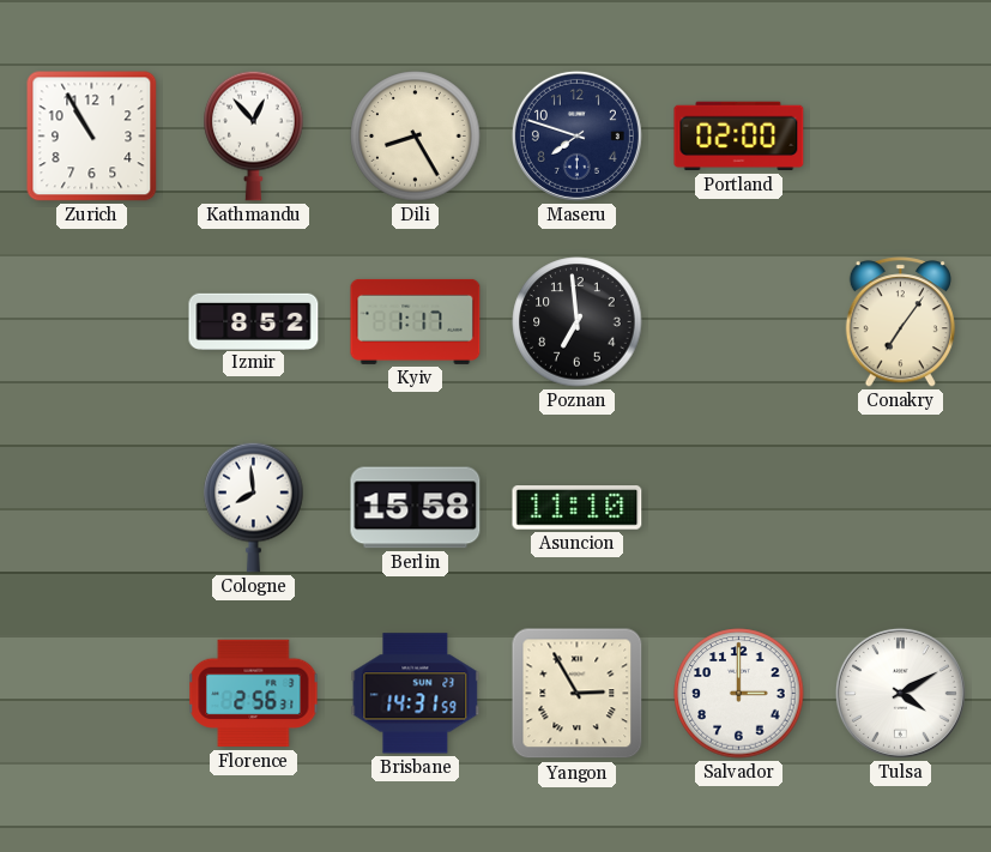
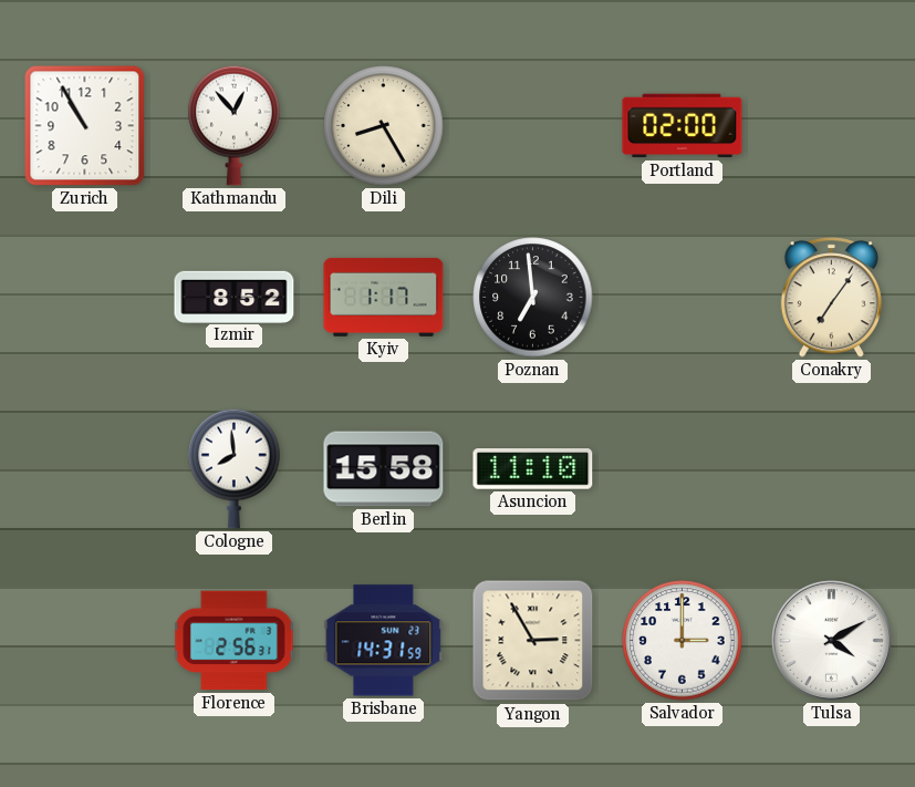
Maseru: 7:48 -> none (576, 135)
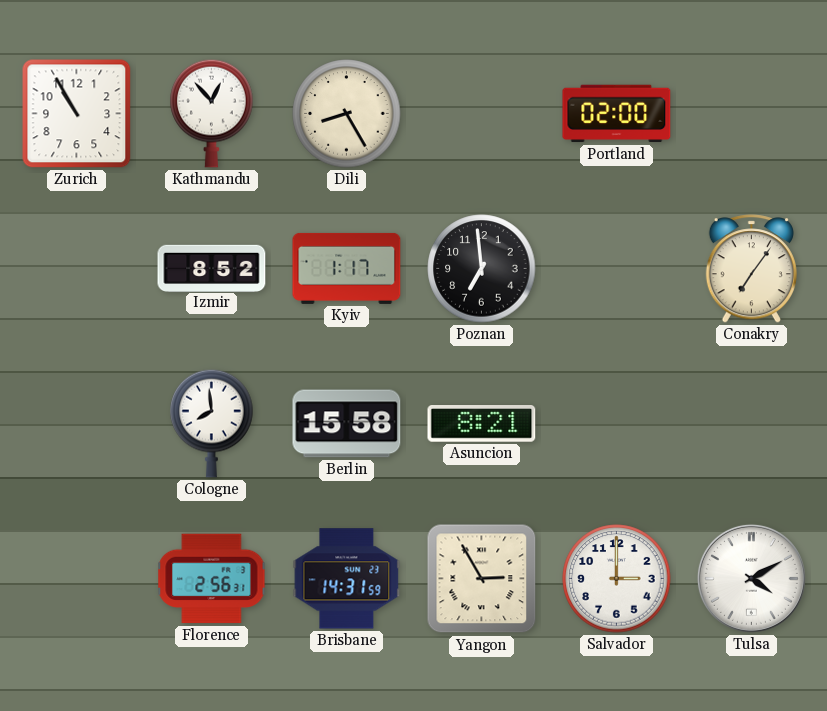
Asuncion: 11:10 -> 8:21 (482, 424)
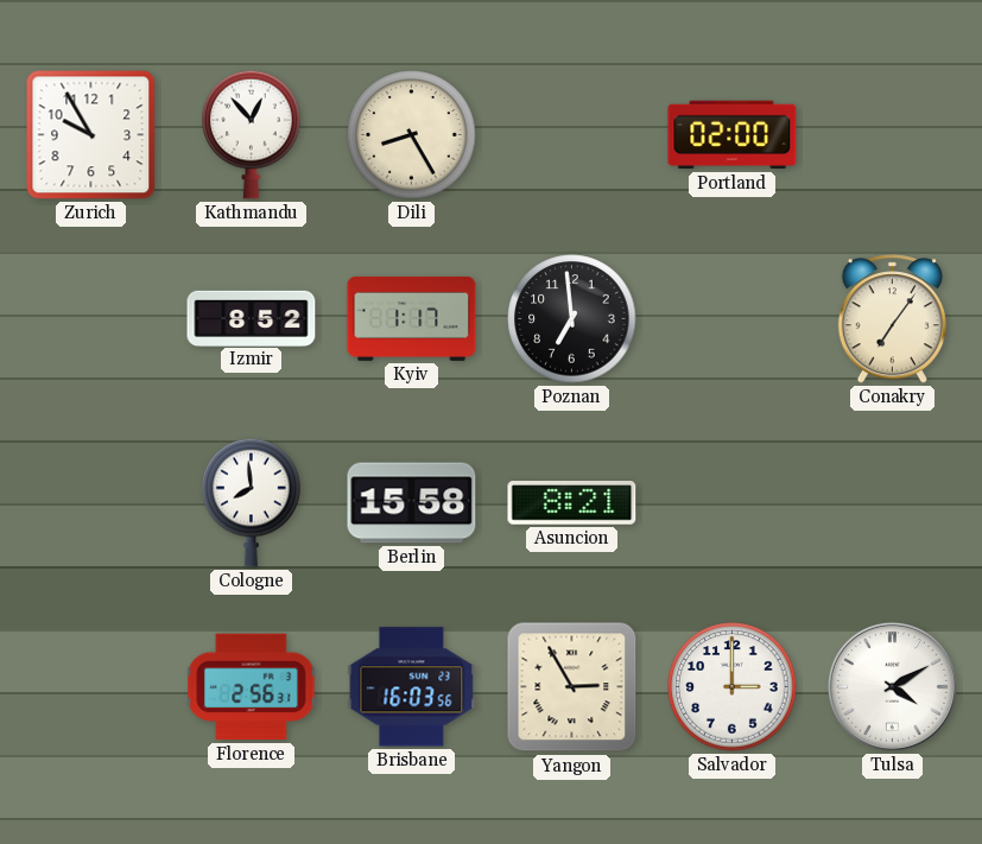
Zurich: 10:55 -> 9:55 (91, 135)
Brisbane: 14:31 -> 16:03 (412, 687)
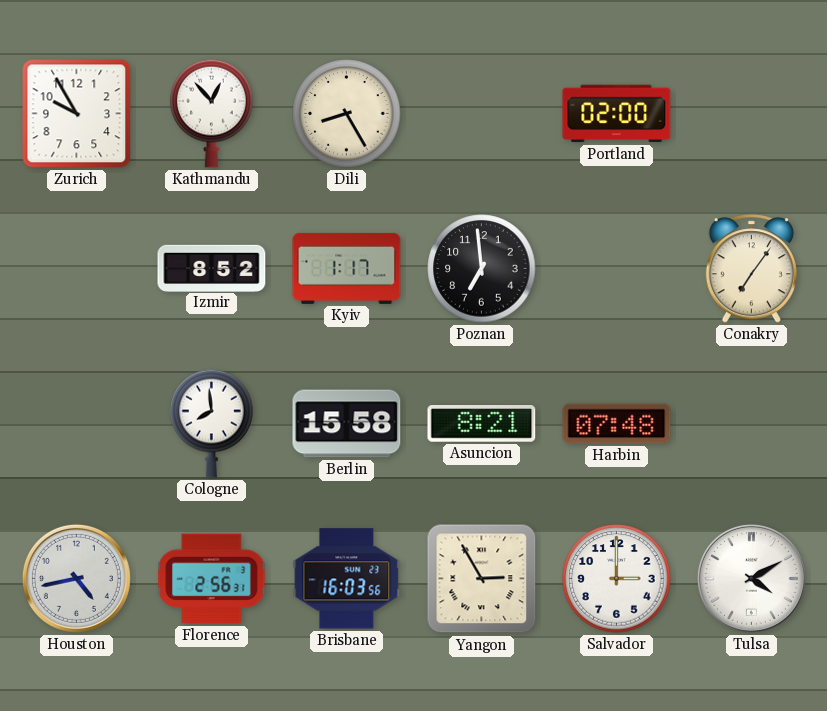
Harbin: none -> 07:48 (617, 424)
Houston: none -> 4:43 (76, 578)
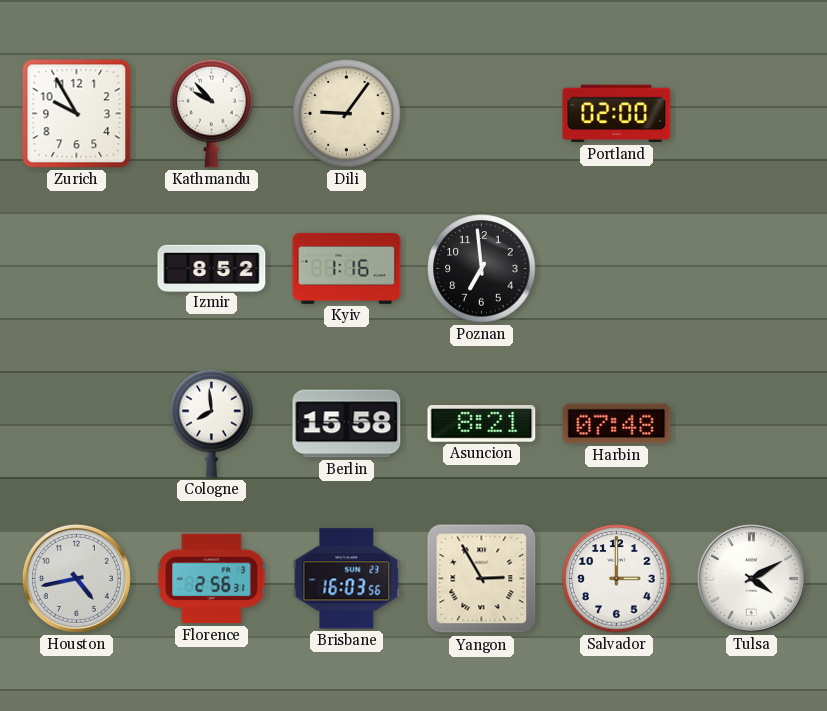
Kathmandu: 12:53 -> 9:53 (212, 113)
Dili: 8:25 -> 9:06 (347, 114)
Kyiv: 1:17 -> 1:16 (347, 268)
Conakry: 7:06 -> none (751, 269)
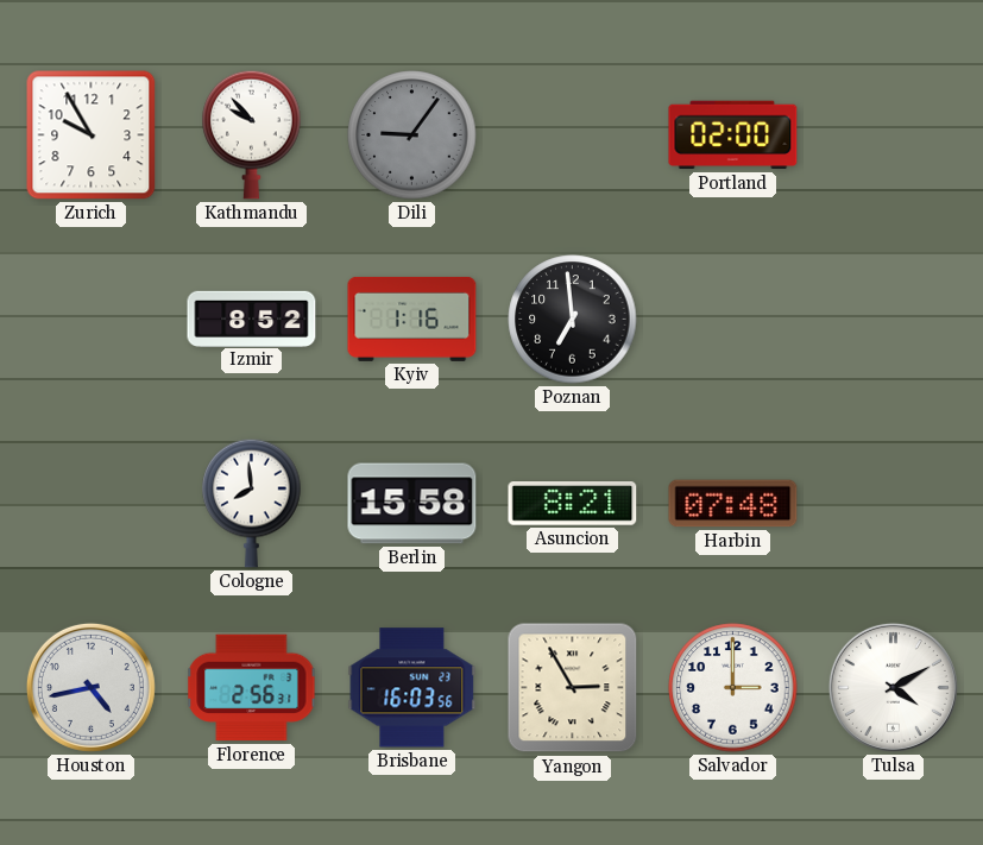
Dili dial: cream -> grey (412, 135)
